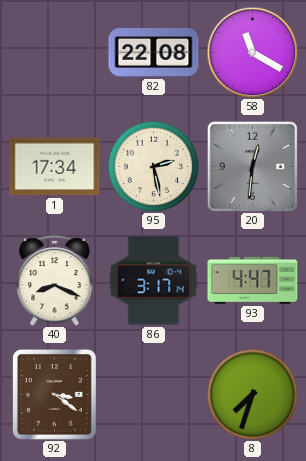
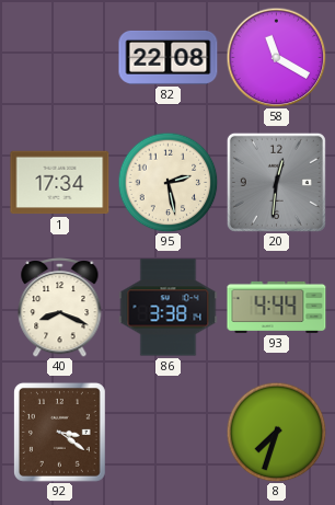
86: 3:17 -> 3:38 (169, 308)
93: 4:47 -> 4:44 (277, 307)
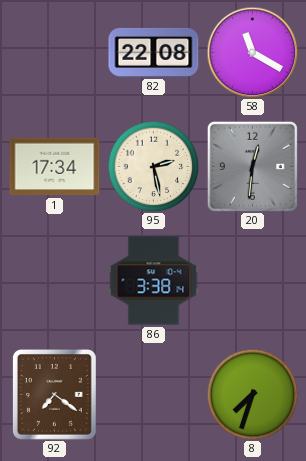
40: 8:19 -> none (60, 307)
93: 4:44 -> none (277, 307)
92: 3:21 -> 7:21 (54, 394)
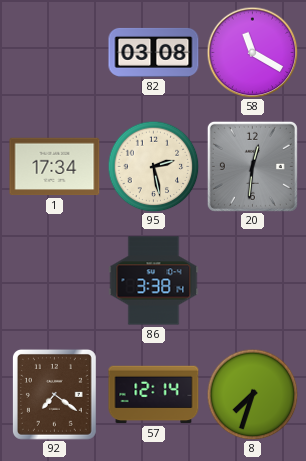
82: 22:08 -> 03:08 (154, 52)
57: none -> 12:14 (154, 395)
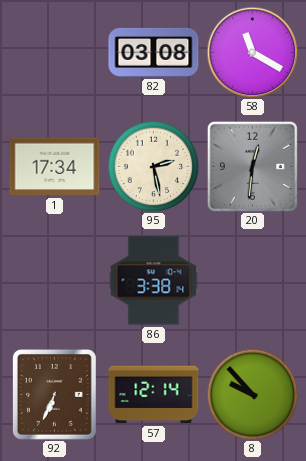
92: 7:21 -> 6:34 (54, 394)
8: 7:33 -> 9:53 (252, 394)
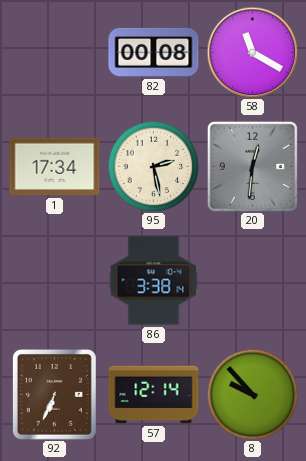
82: 03:08 -> 00:08 (154, 52)
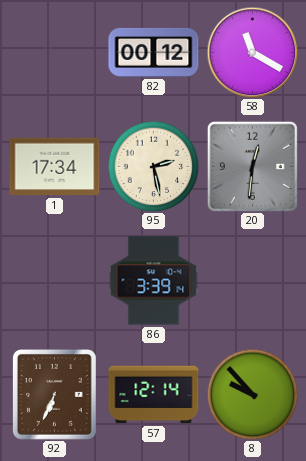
82: 00:08 -> 00:12 (154, 52)
86: 3:38 -> 3:39 (154, 281)
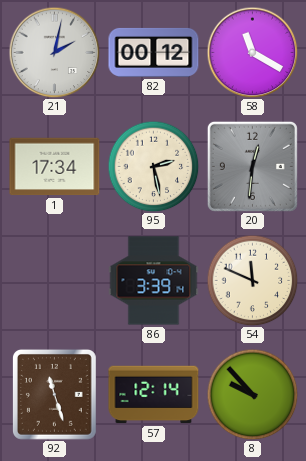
21: none -> 2:02 (54, 52)
54: none -> 11:49 (252, 280)
92: 6:34 -> 11:27 (54, 394)
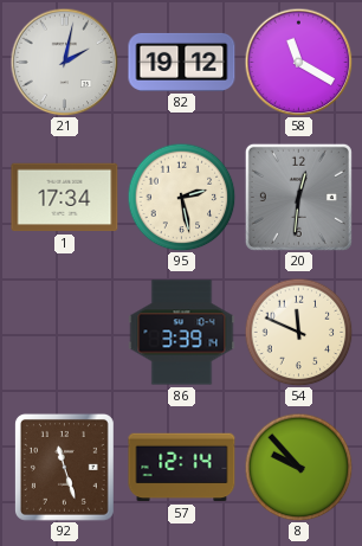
82: 00:12 -> 19:12 (182, 62)
